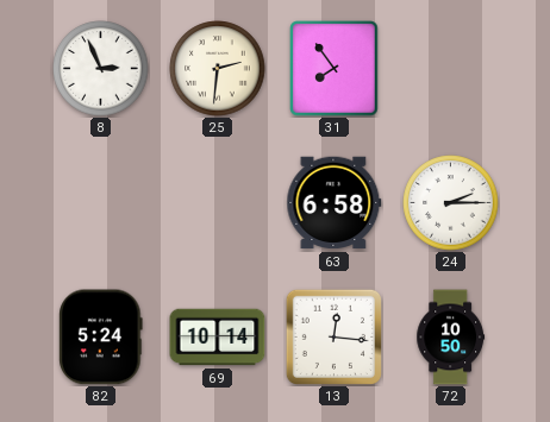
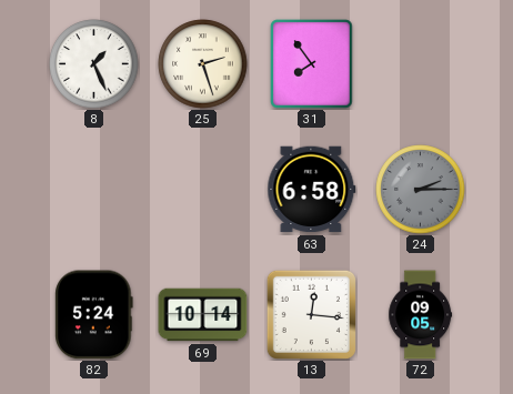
8: 2:56 -> 1:26 (94, 64)
25: 2:31 -> 2:27 (203, 64)
24 dial: white -> grey (421, 190)
72: 10:50 -> 09:05 (421, 315)
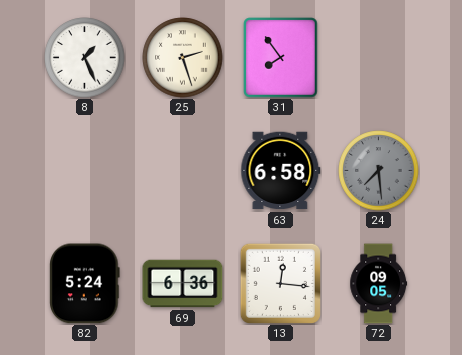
24: 2:15 -> 7:29 (379, 171)
69: 10:14 -> 6:36 (183, 284)
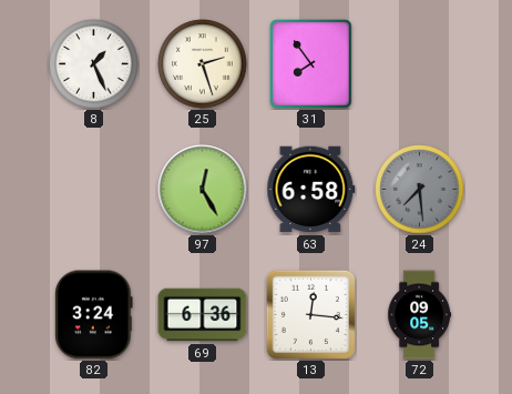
97: none -> 12:25 (203, 190)
82: 5:24 -> 3:24 (94, 315)
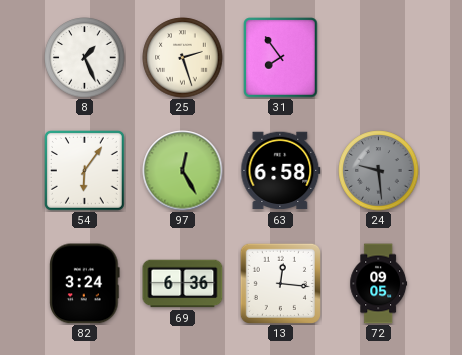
54: none -> 6:06 (84, 170)
24: 7:29 -> 9:29 (379, 171)
